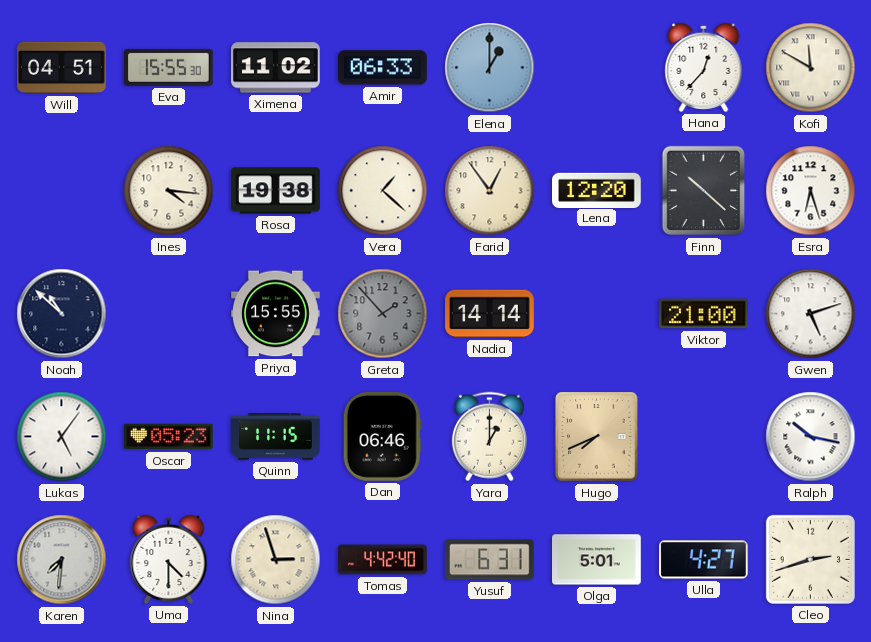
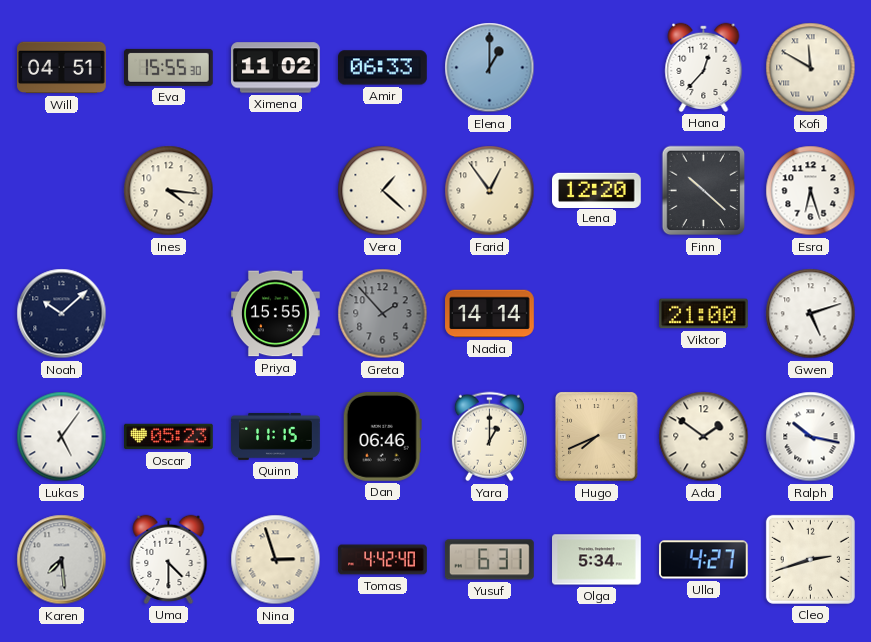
Rosa: 19:38 -> none (276, 191)
Noah: 10:52 -> 10:08 (62, 314)
Ada: none -> 1:51 (704, 437)
Karen: 7:31 -> 7:29 (62, 560)
Olga: 5:01 -> 5:34 (597, 560)
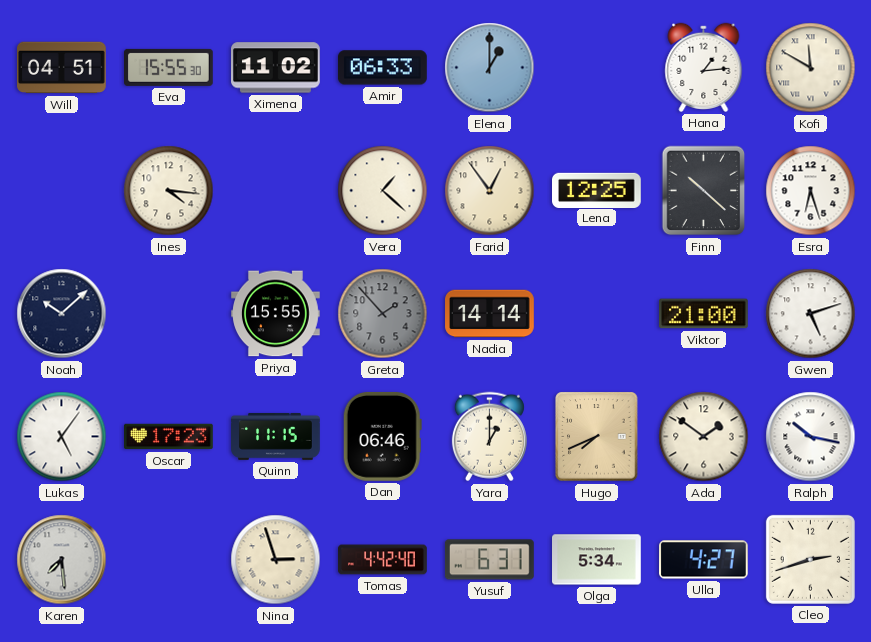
Hana: 12:37 -> 1:14 (704, 67)
Lena: 12:20 -> 12:25 (597, 190)
Oscar: 05:23 -> 17:23 (169, 437)
Uma: 4:30 -> none (169, 559)
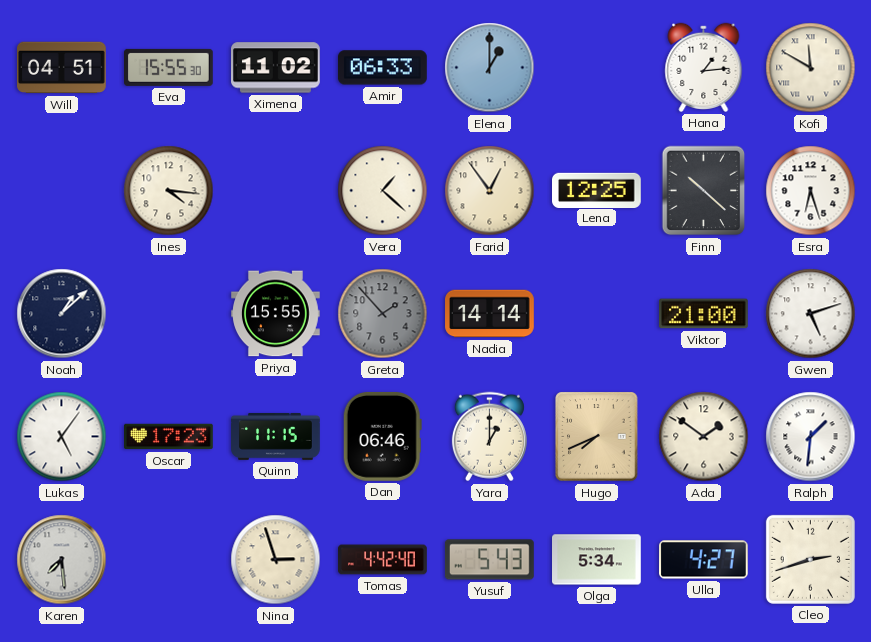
Noah: 10:08 -> 1:08 (62, 314)
Ralph: 10:17 -> 1:31 (811, 437)
Yusuf: 6:31 -> 5:43 (490, 560)
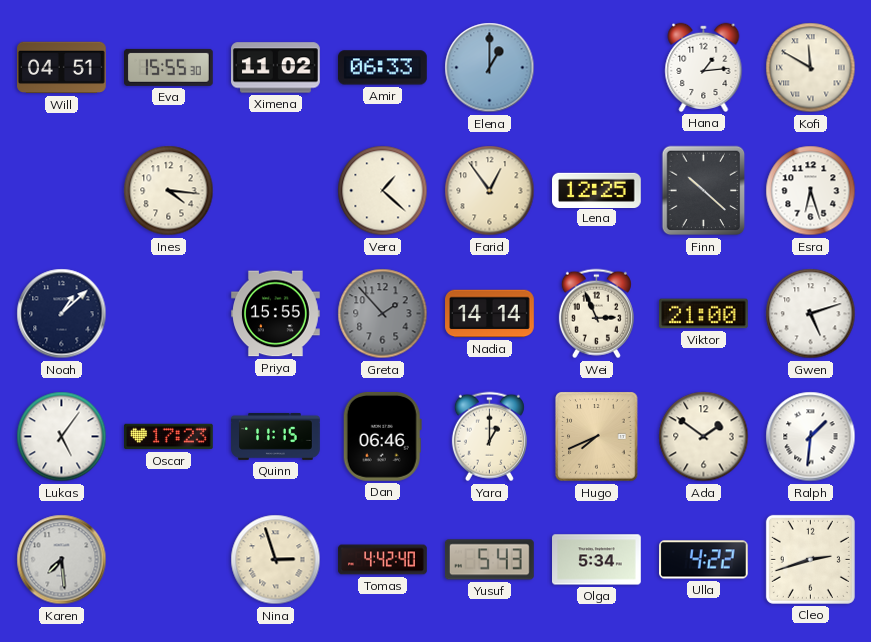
Wei: none -> 2:56 (596, 314)
Ulla: 4:27 -> 4:22 (704, 560)
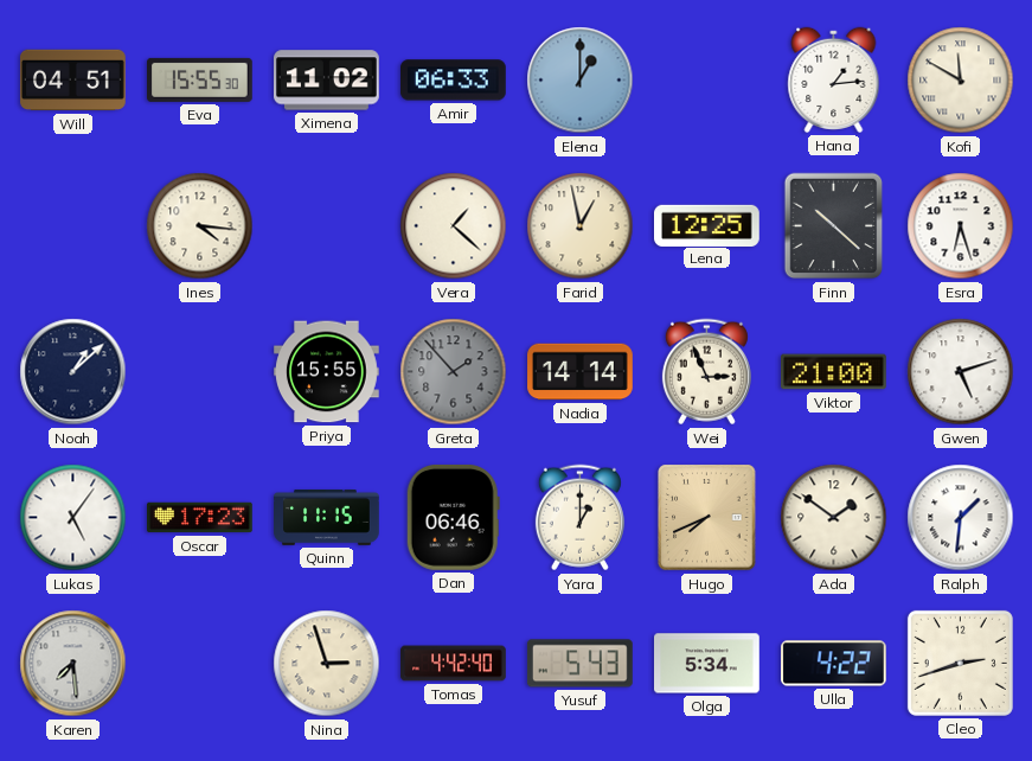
Farid: 12:54 -> 12:58 (581, 226)
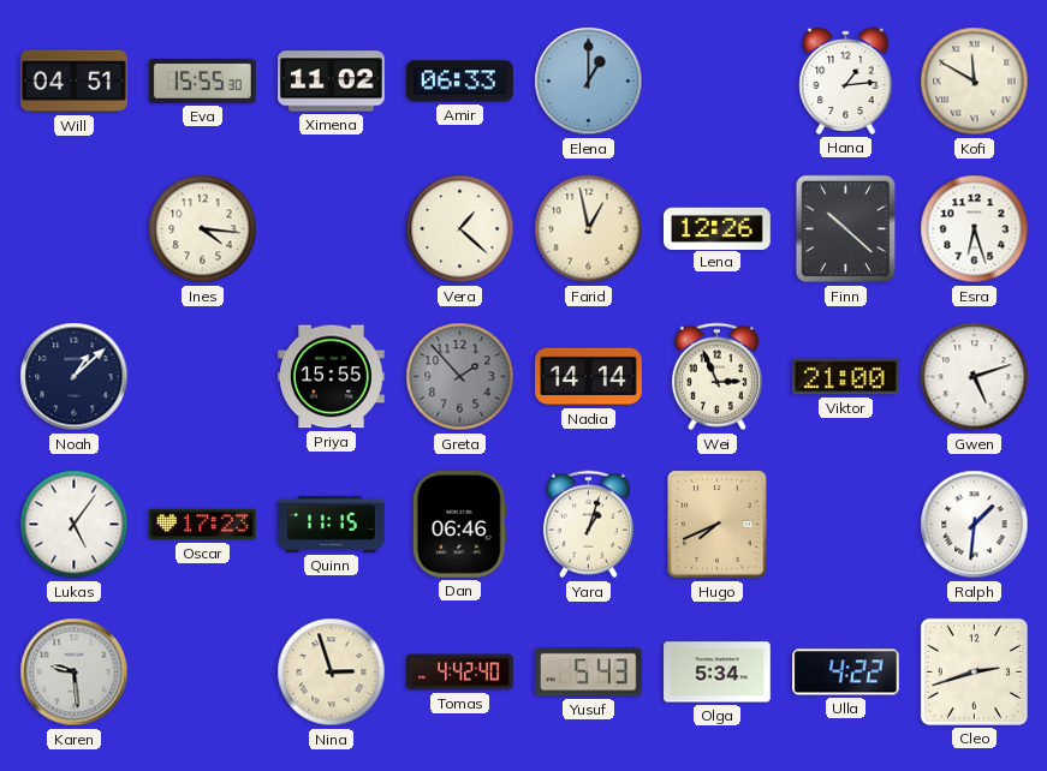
Lena: 12:25 -> 12:26 (718, 228)
Yara: 1:00 -> 1:03 (588, 525)
Ada: 1:51 -> none (834, 518)
Karen: 7:29 -> 9:29 (75, 673)
